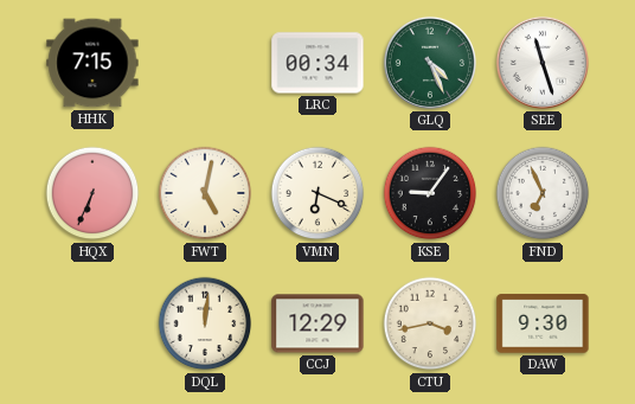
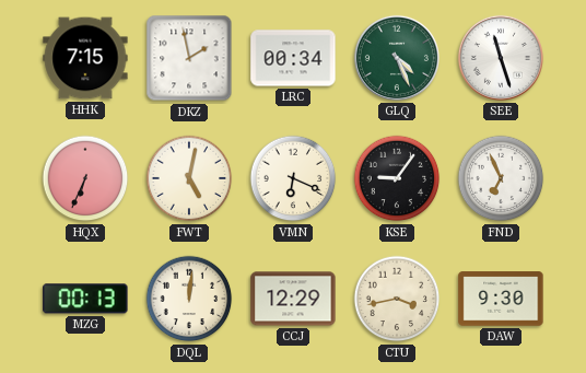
DKZ: none -> 1:58 (189, 58)
MZG: none -> 00:13 (85, 299)
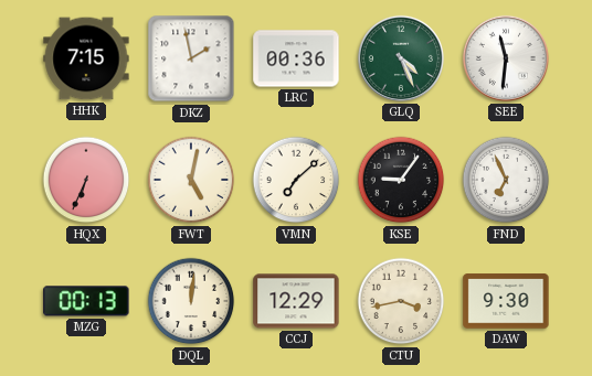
LRC: 00:34 -> 00:36 (296, 58)
SEE: 11:27 -> 11:31 (506, 58)
VMN: 6:19 -> 7:08 (296, 180)
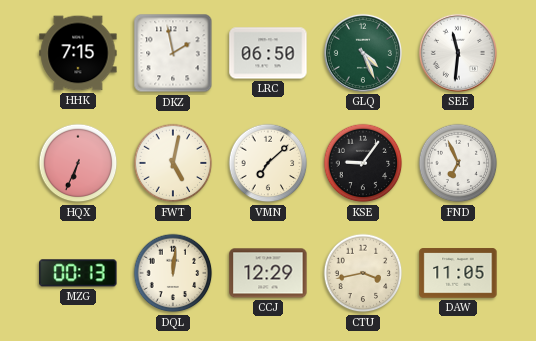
LRC: 00:36 -> 06:50 (268, 53)
DAW: 9:30 -> 11:05 (458, 273)
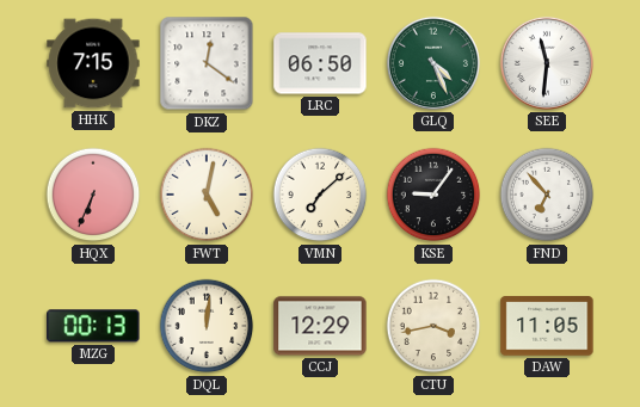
DKZ: 1:58 -> 12:21 (207, 63)
FND: 6:56 -> 6:53 (547, 195)
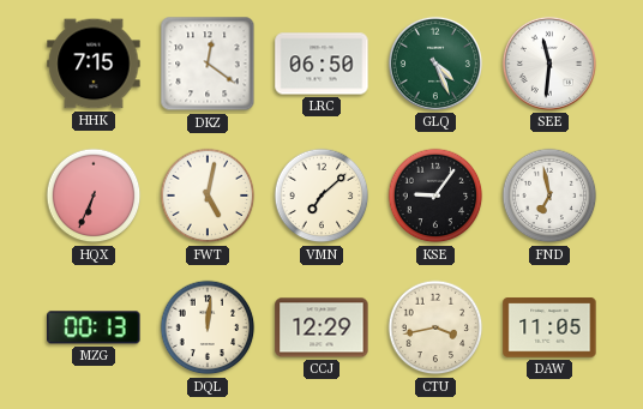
FND: 6:53 -> 6:58 (549, 196)
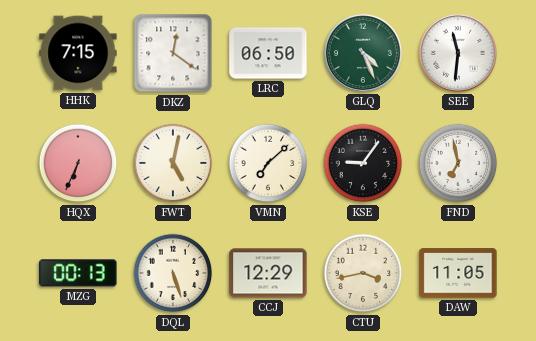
DQL: 12:01 -> 5:27 (173, 273)
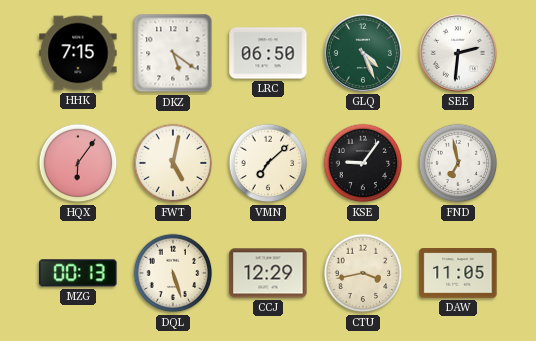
DKZ: 12:21 -> 5:21 (173, 53)
SEE: 11:31 -> 2:31 (458, 53)
HQX: 6:34 -> 6:06 (78, 163)
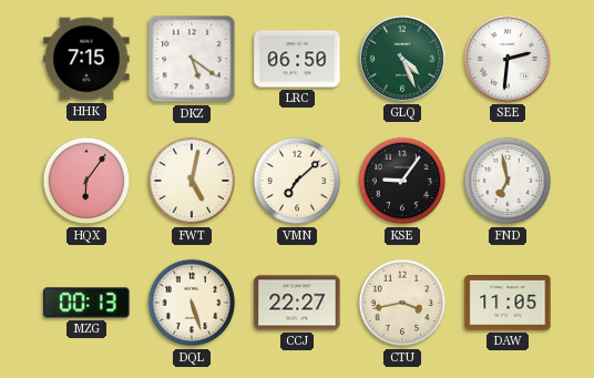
CCJ: 12:29 -> 22:27 (297, 303)
